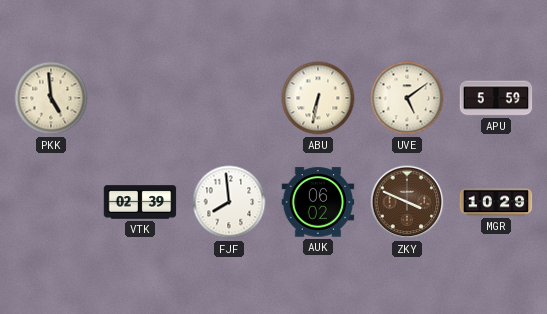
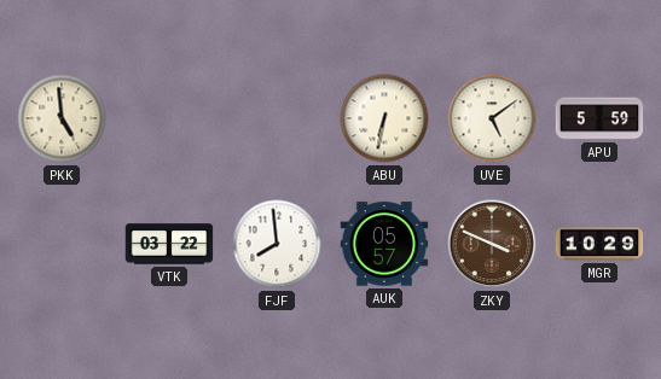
VTK: 02:39 -> 03:22 (169, 244)
AUK: 06:02 -> 05:57 (384, 244)
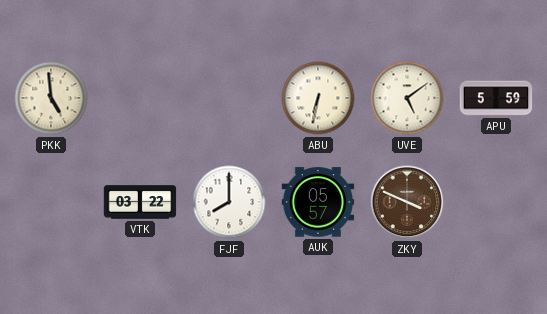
FJF: 7:59 -> 8:00 (229, 202)
MGR: 10:29 -> none (599, 244)
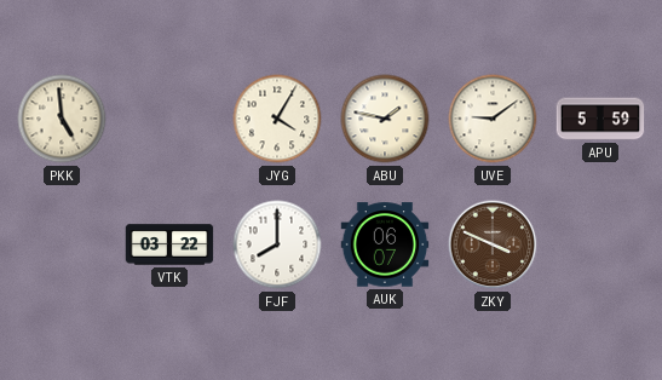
JYG: none -> 4:05 (277, 119)
ABU: 6:32 -> 1:47 (385, 119)
UVE: 5:09 -> 9:09 (493, 119)
AUK: 05:57 -> 06:07 (385, 244)
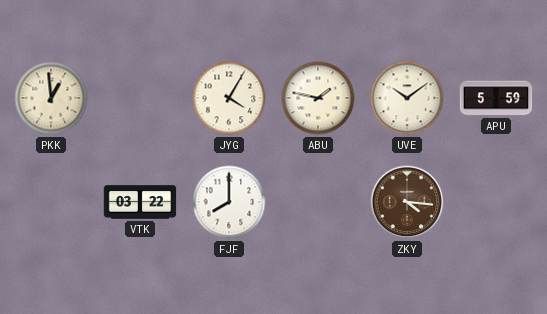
PKK: 4:59 -> 12:59 (51, 98)
UVE: 9:09 -> 10:09 (407, 98)
AUK: 06:07 -> none (385, 244)
ZKY: 3:49 -> 4:16 (407, 202)
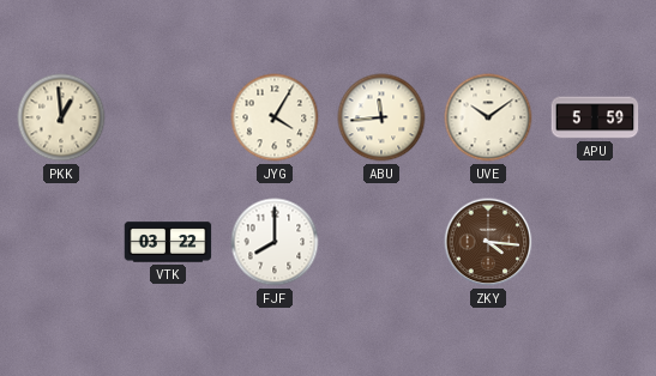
ABU: 1:47 -> 11:44 (381, 117)
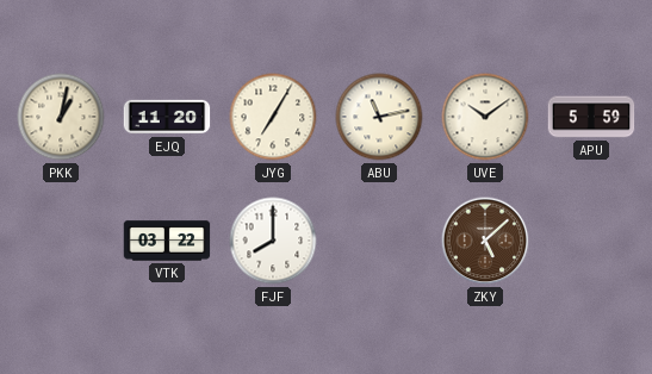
PKK: 12:59 -> 1:02 (61, 117)
EJQ: none -> 11:20 (167, 117)
JYG: 4:05 -> 7:05 (273, 117)
ABU: 11:44 -> 11:13 (379, 117)
ZKY: 4:16 -> 5:08 (485, 241)
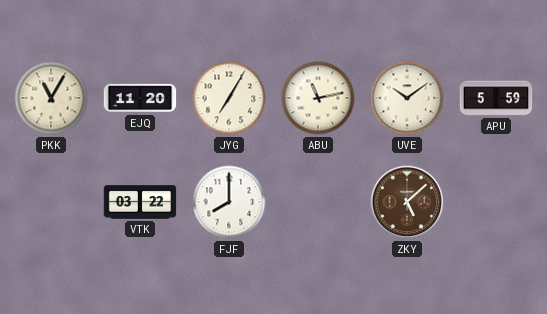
PKK: 1:02 -> 11:05 (51, 98)
